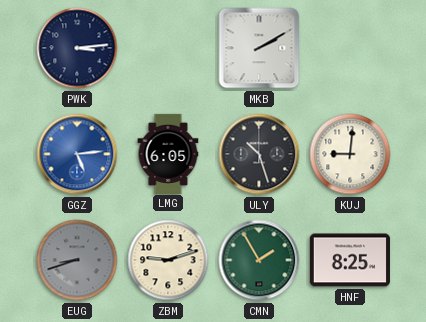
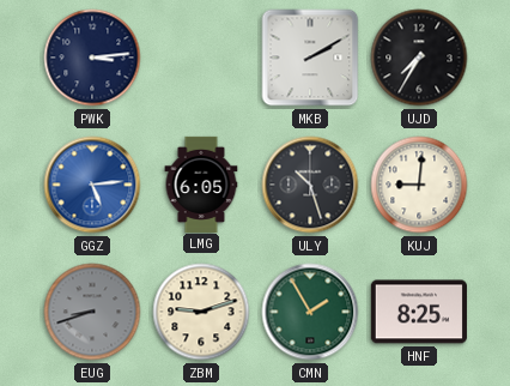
UJD: none -> 7:35 (419, 58)
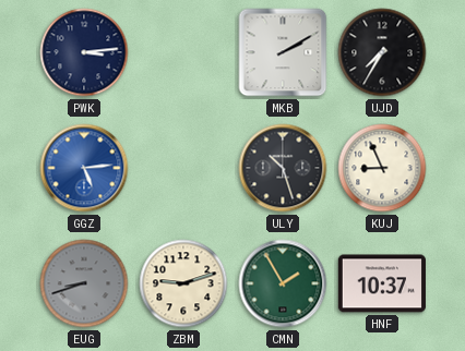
LMG: 6:05 -> none (201, 183)
KUJ: 9:01 -> 8:56 (382, 168)
HNF: 8:25 -> 10:37 (382, 283)
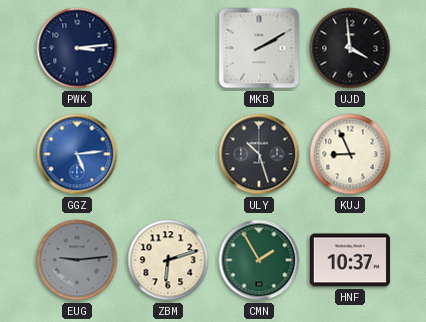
UJD: 7:35 -> 3:59 (350, 48)
EUG: 8:42 -> 9:14 (77, 260)
ZBM: 9:12 -> 6:12 (168, 260)
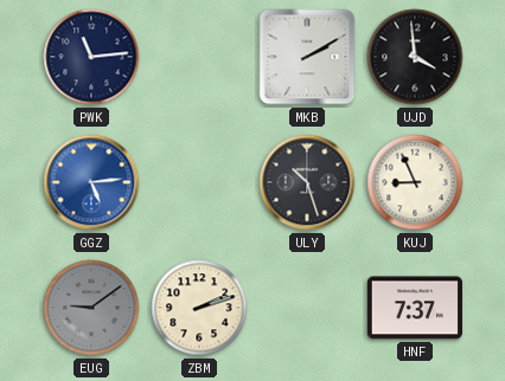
PWK: 3:14 -> 11:14 (91, 57)
EUG: 9:14 -> 9:09 (91, 308)
ZBM: 6:12 -> 2:12 (199, 308)
CMN: 1:55 -> none (259, 260)
HNF: 10:37 -> 7:37 (415, 308)
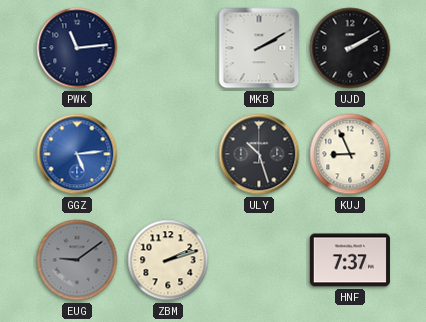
UJD: 3:59 -> 2:10 (350, 48)
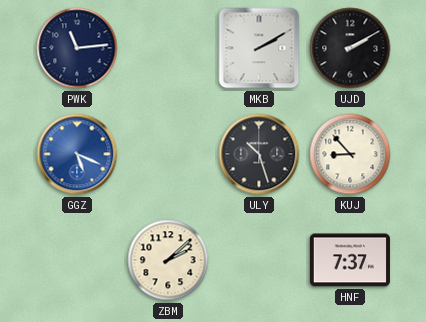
GGZ: 5:14 -> 5:19 (77, 154)
KUJ: 8:56 -> 8:53 (350, 154)
EUG: 9:09 -> none (77, 260)
ZBM: 2:12 -> 2:08 (168, 260)
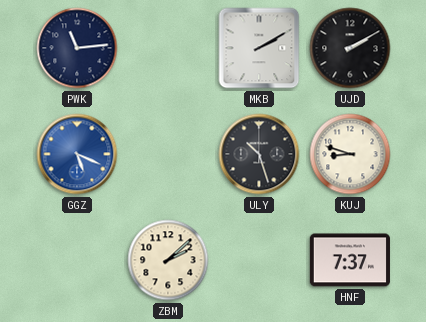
KUJ: 8:53 -> 8:48 (350, 154)
